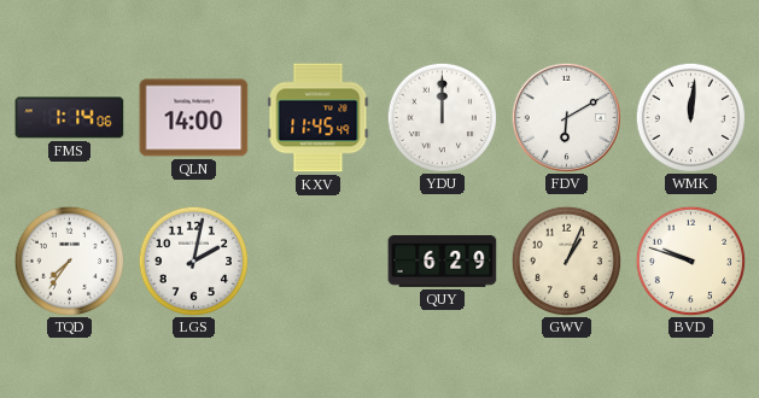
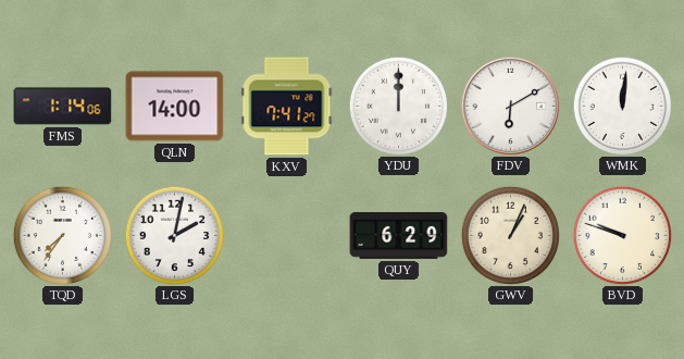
KXV: 11:45 -> 7:41 (287, 107)
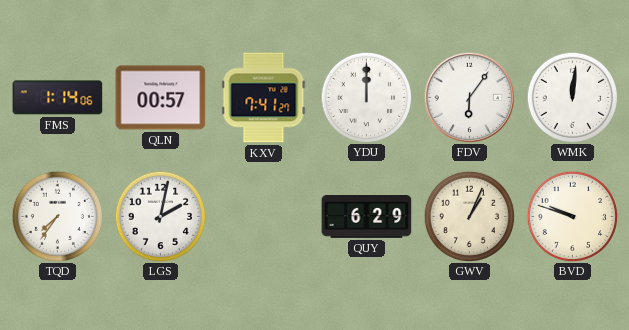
QLN: 14:00 -> 00:57 (161, 98)
FDV: 6:10 -> 6:06 (469, 97)
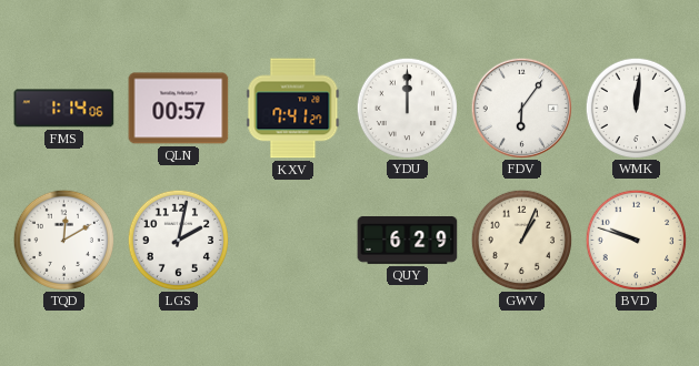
TQD: 7:36 -> 12:10 (63, 240)
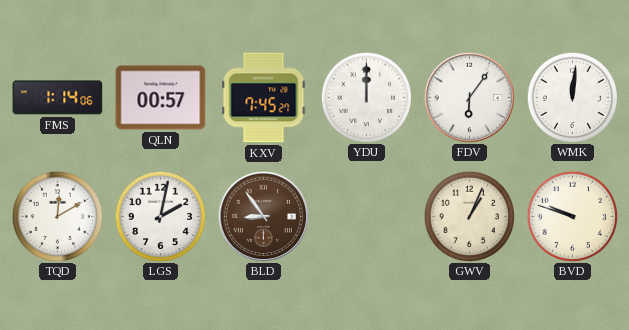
KXV: 7:41 -> 7:45 (264, 98)
BLD: none -> 8:54 (263, 216)
QUY: 6:29 -> none (408, 241)
